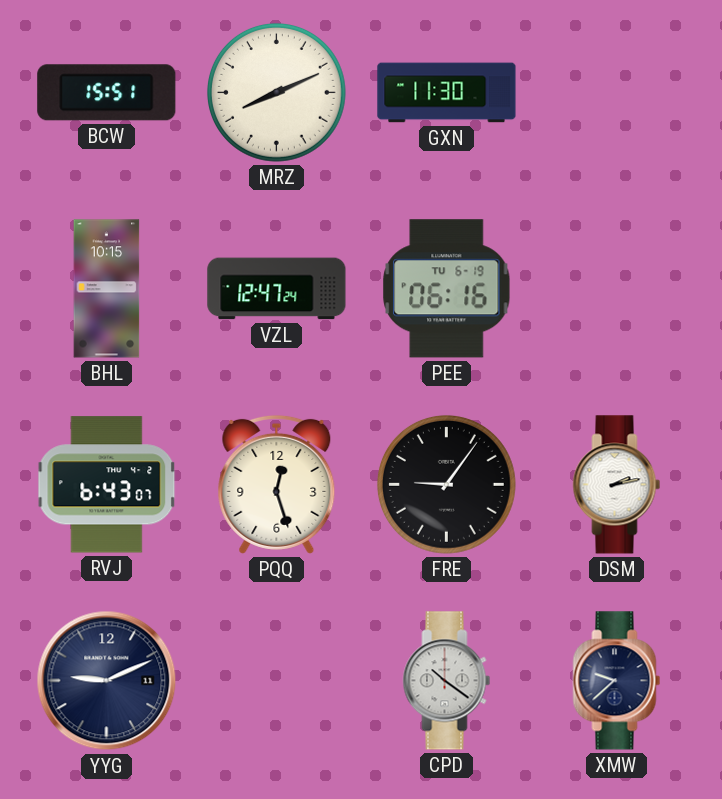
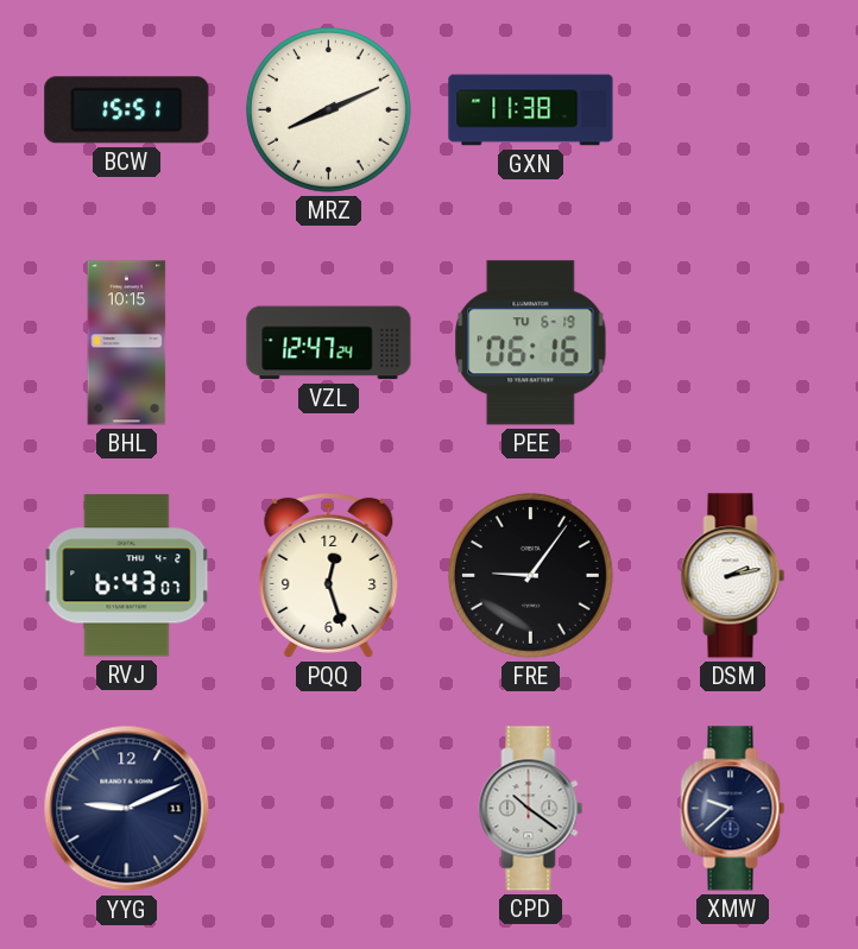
GXN: 11:30 -> 11:38 (531, 110)
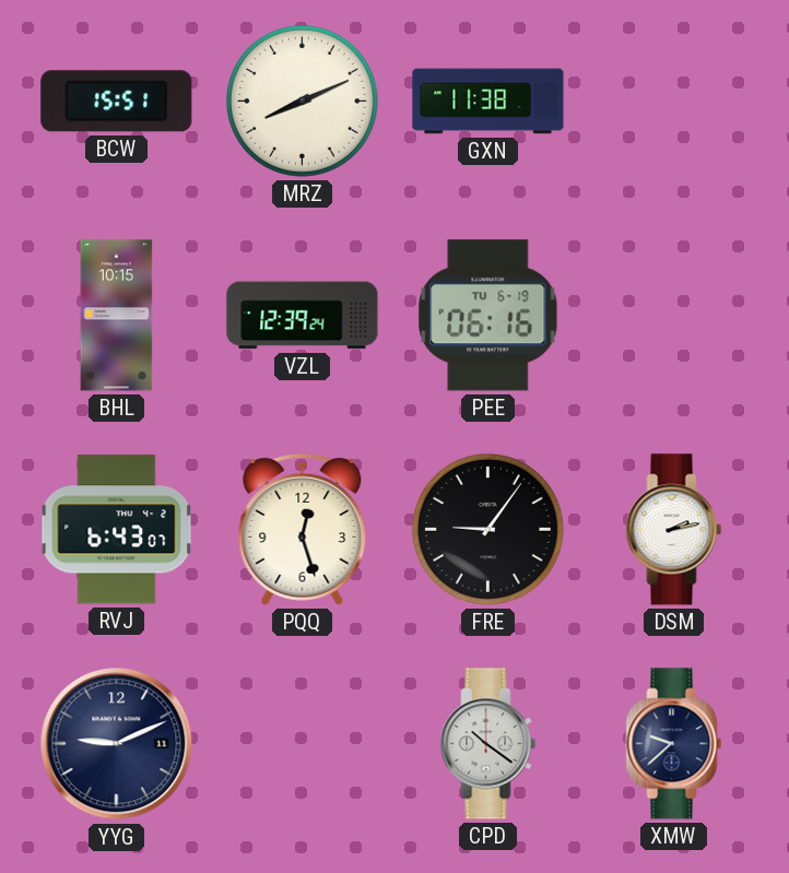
VZL: 12:47 -> 12:39 (303, 316)
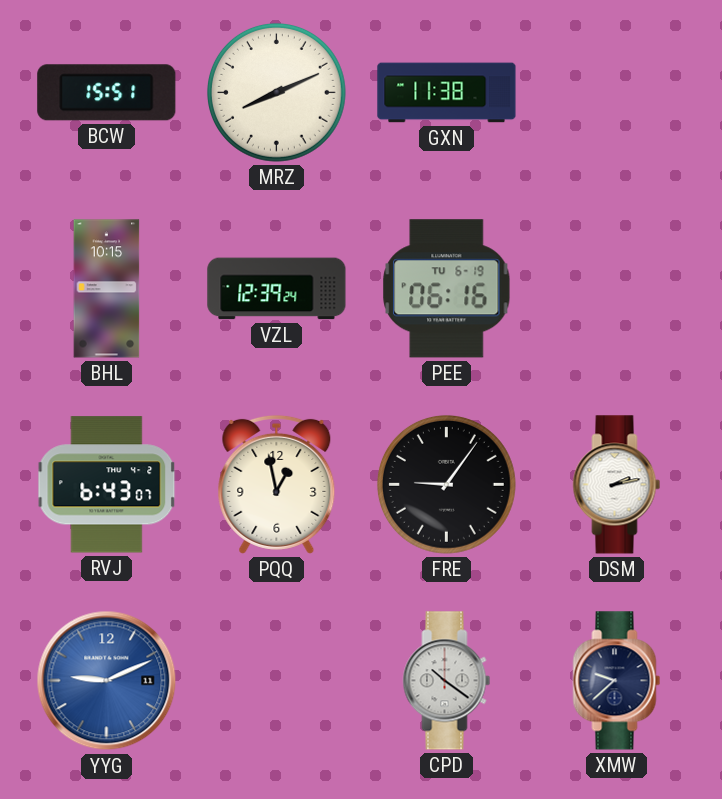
PQQ: 12:27 -> 12:58 (277, 484)
YYG dial: navy -> blue (107, 681)
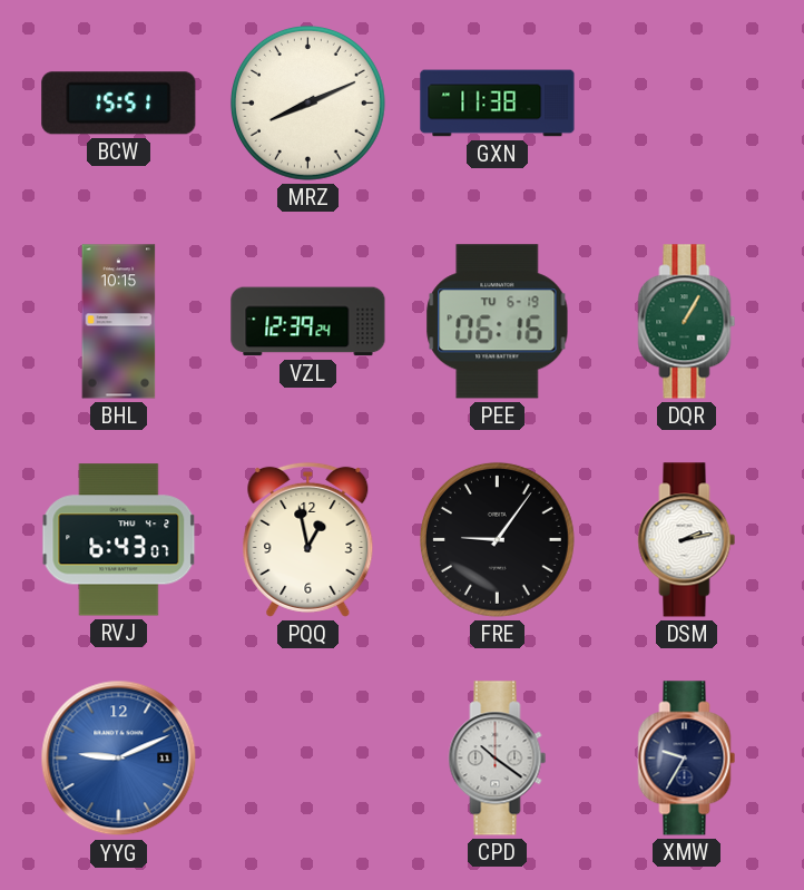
DQR: none -> 1:05 (687, 322)
XMW: 9:38 -> 9:35 (687, 759)
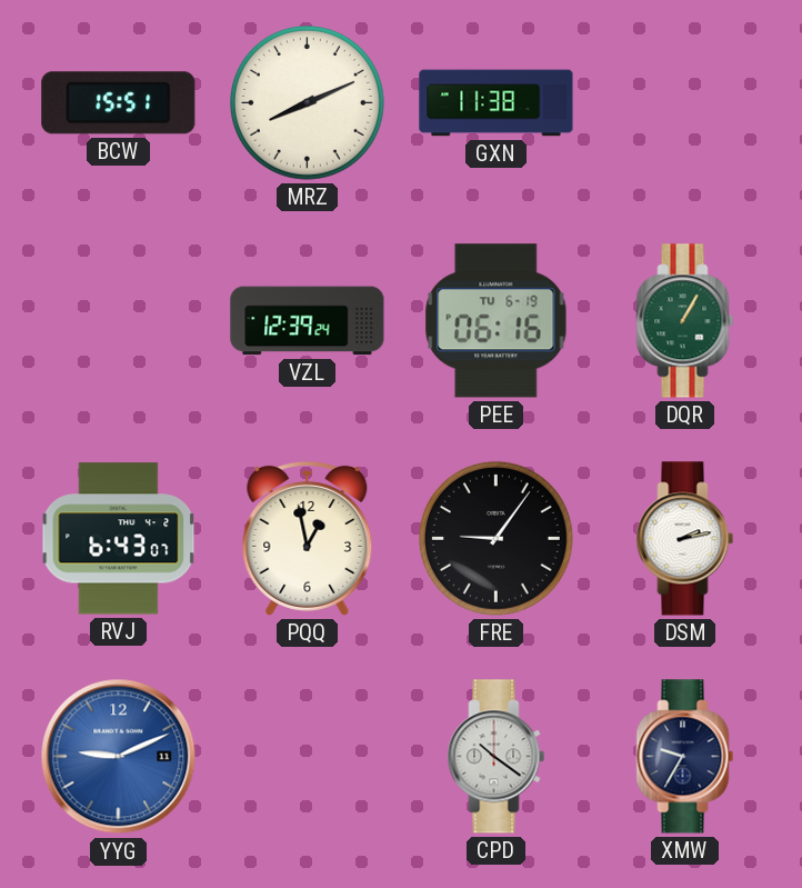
BHL: 10:15 -> none (119, 322)
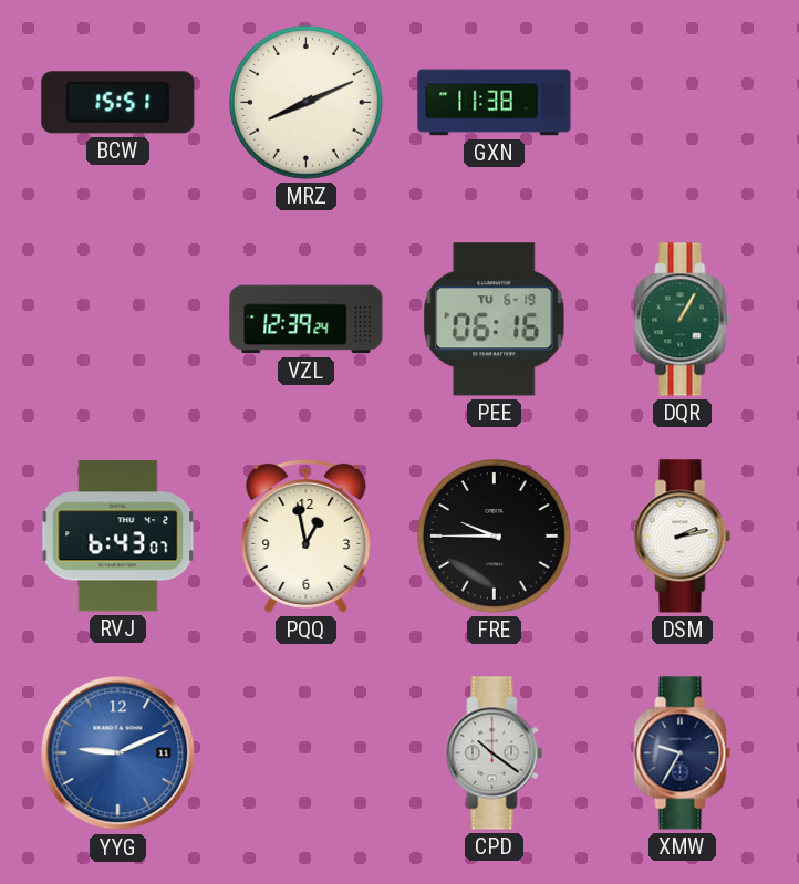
FRE: 9:06 -> 9:45 (494, 535)
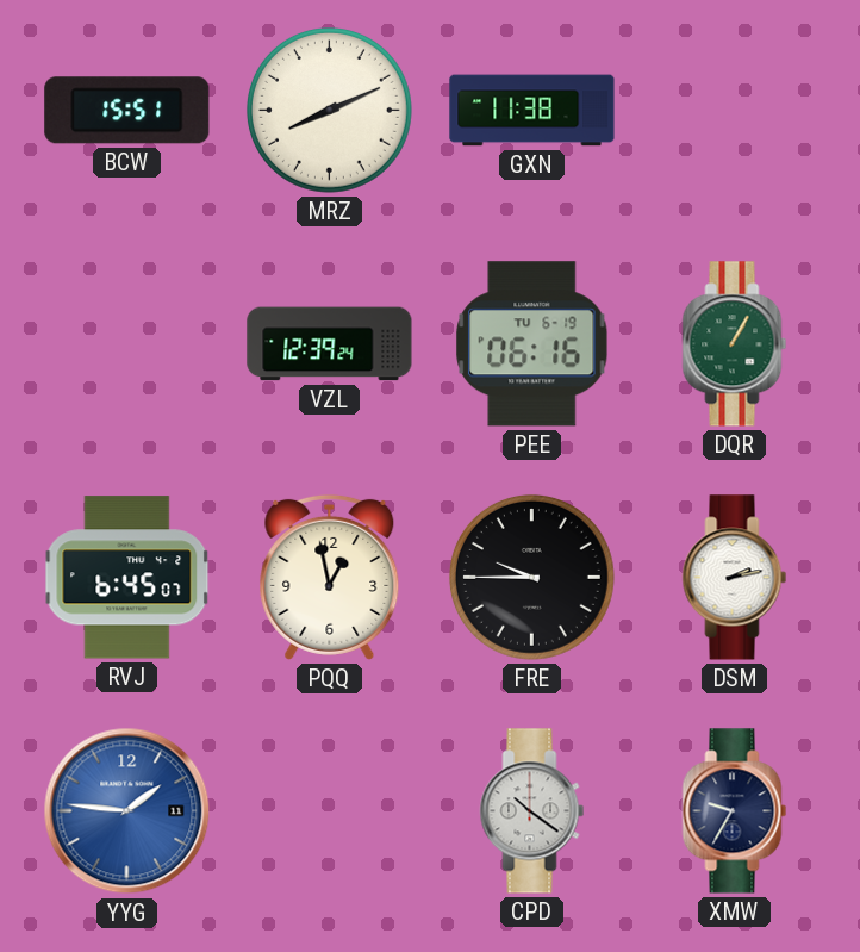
RVJ: 6:43 -> 6:45 (127, 578)
YYG: 9:11 -> 1:46 (127, 811)
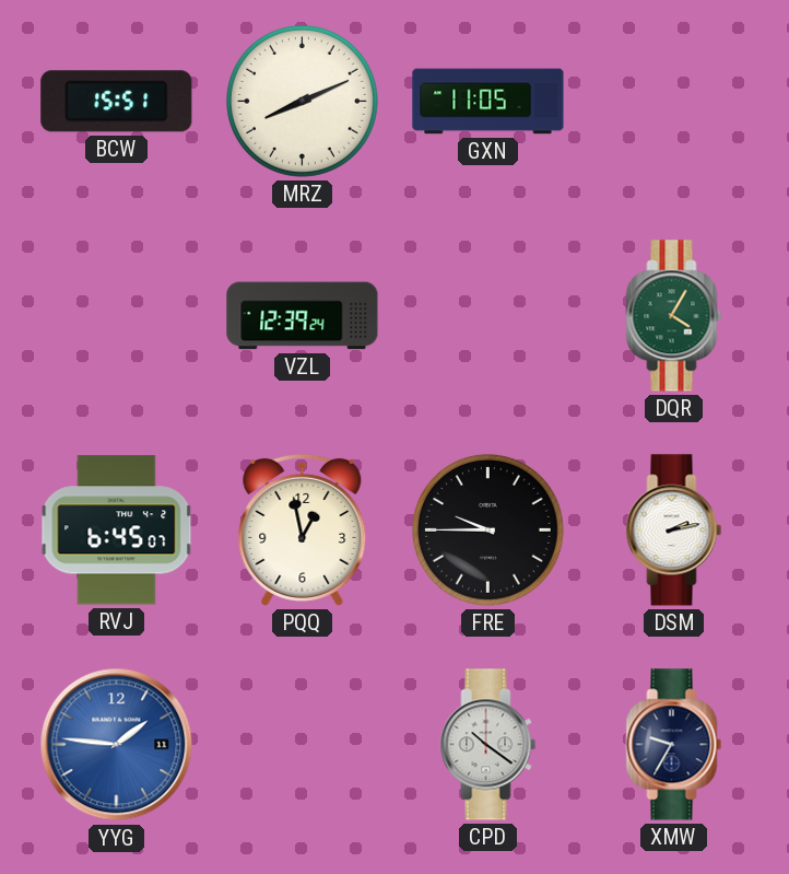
GXN: 11:38 -> 11:05 (488, 102)
PEE: 06:16 -> none (532, 344)
DQR: 1:05 -> 4:05 (674, 316)
